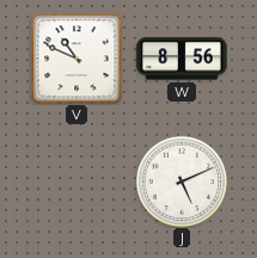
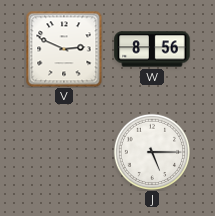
V: 10:49 -> 2:49 (64, 49)
J: 5:11 -> 5:15 (152, 152)
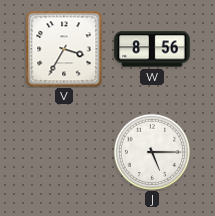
V: 2:49 -> 3:35 (64, 49)
